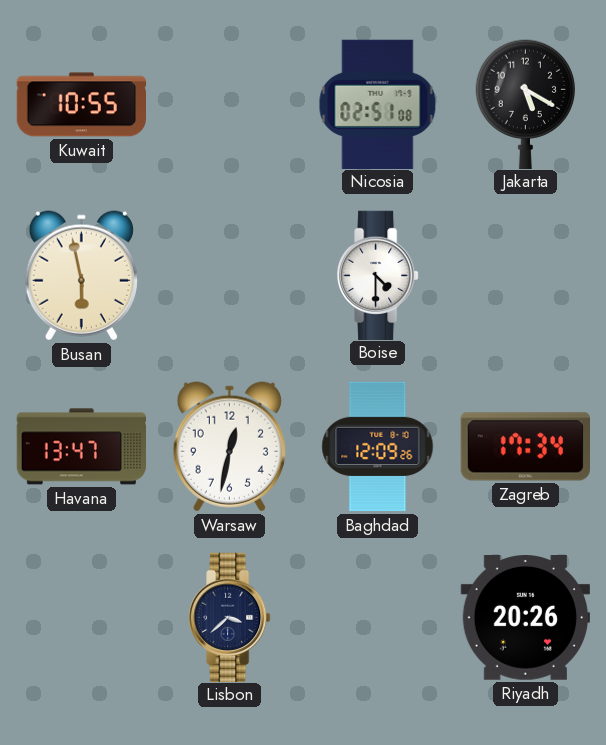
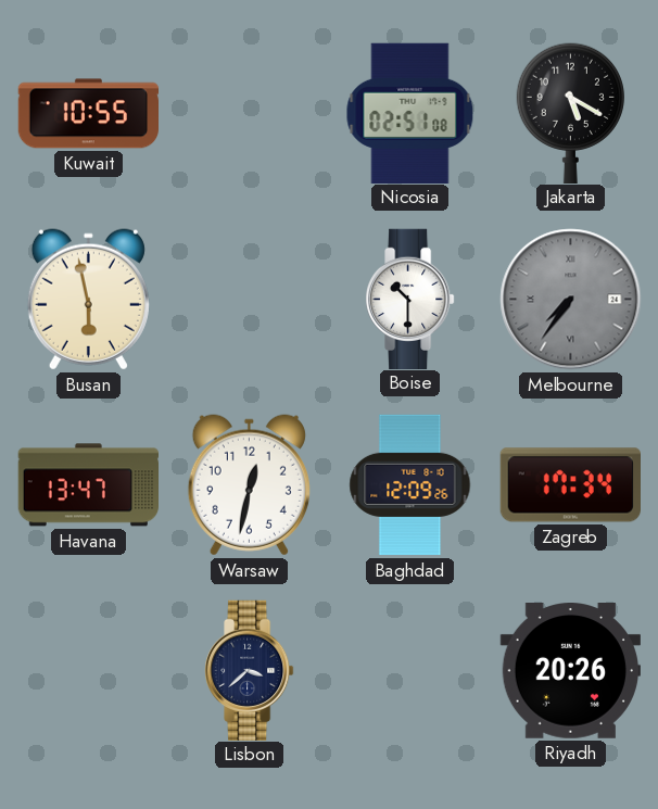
Boise: 4:30 -> 10:30 (410, 299)
Melbourne: none -> 7:36 (571, 300)
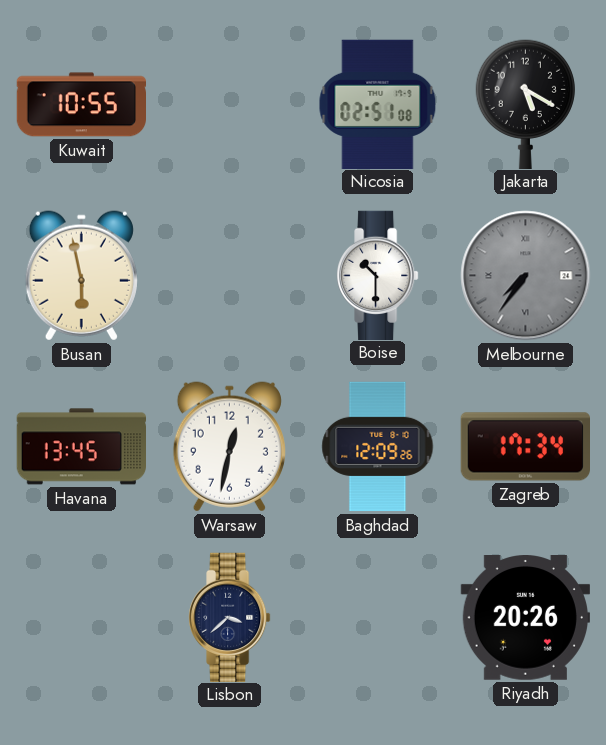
Havana: 13:47 -> 13:45 (81, 447)
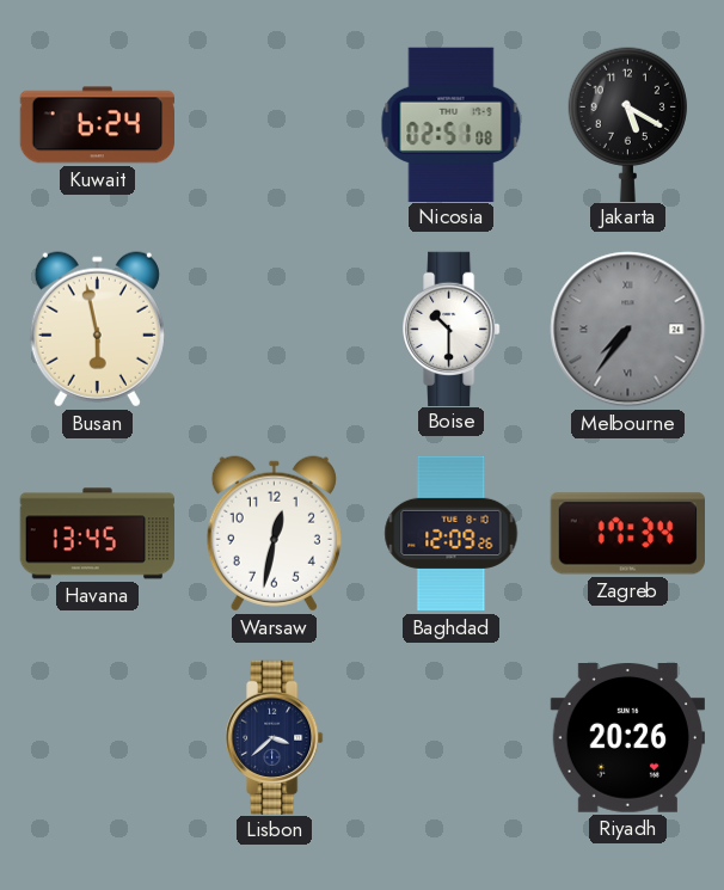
Kuwait: 10:55 -> 6:24 (97, 125)
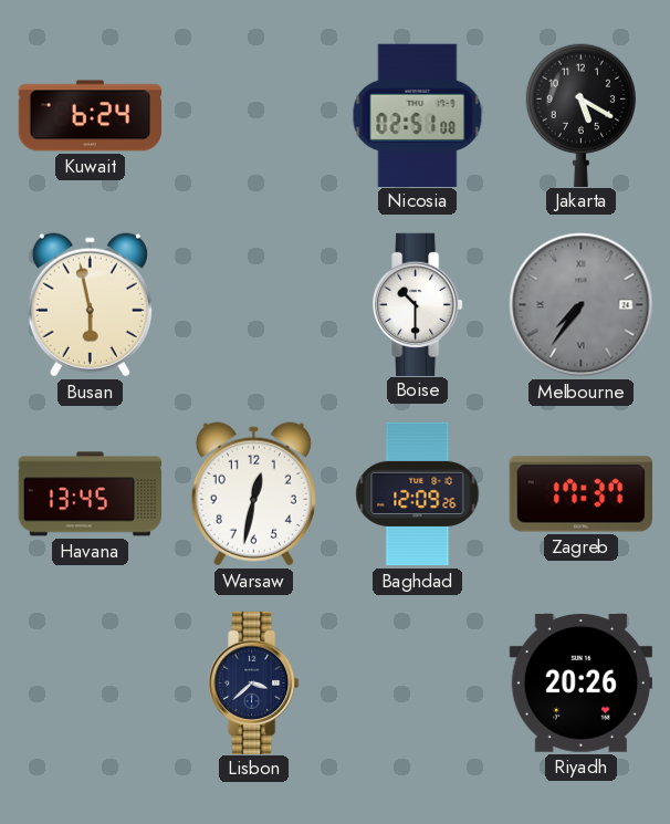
Zagreb: 17:34 -> 17:37 (580, 494)
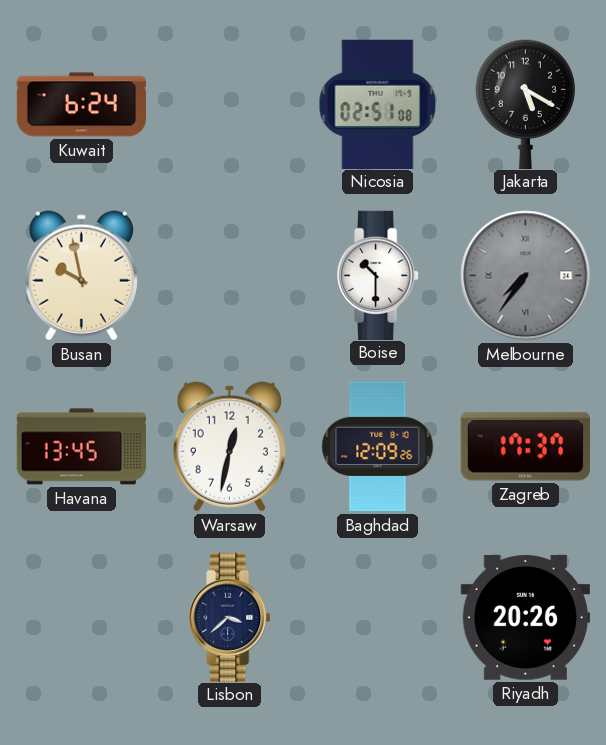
Busan: 5:58 -> 9:58 (81, 276)
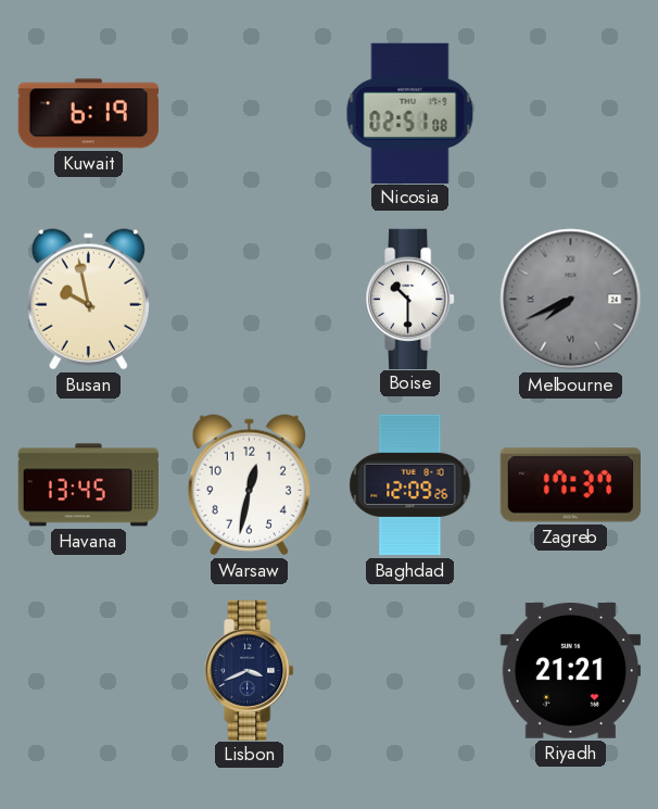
Kuwait: 6:24 -> 6:19 (88, 114)
Jakarta: 5:20 -> none (525, 104)
Melbourne: 7:36 -> 7:41 (571, 300)
Lisbon: 3:38 -> 3:41 (250, 670)
Riyadh: 20:26 -> 21:21 (570, 671)
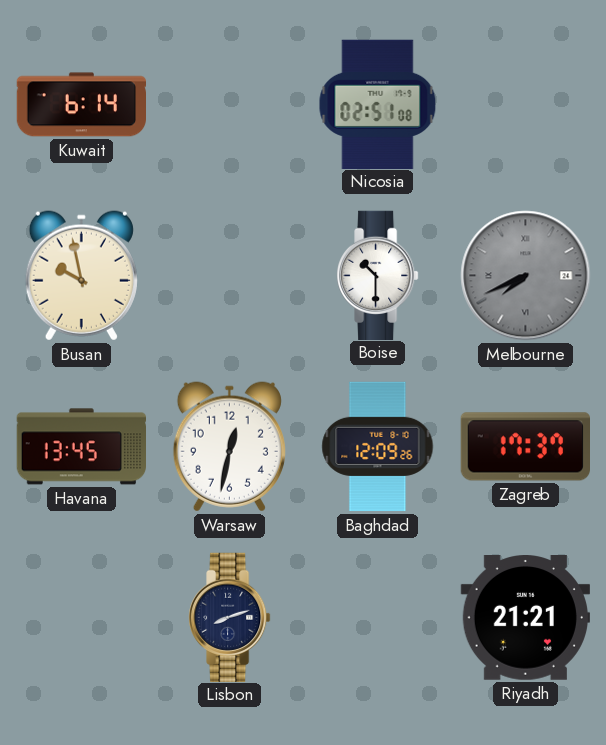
Kuwait: 6:19 -> 6:14 (81, 105)
Lisbon: 3:41 -> 8:12 (230, 617)
